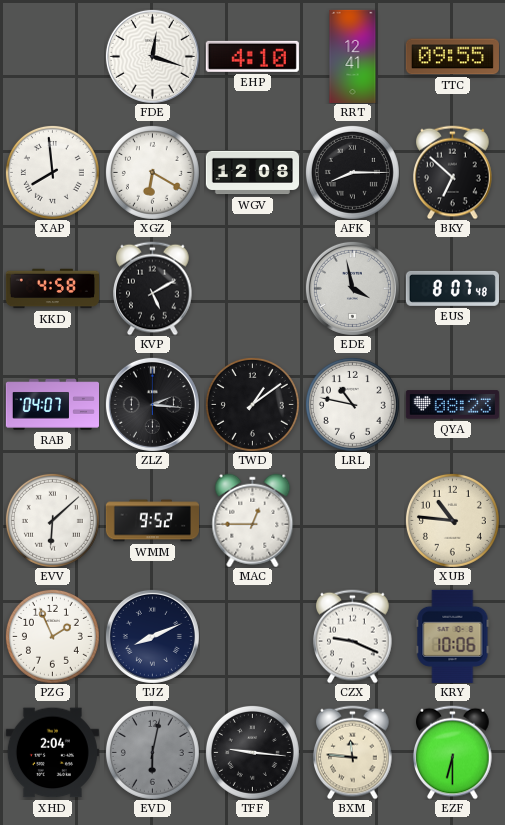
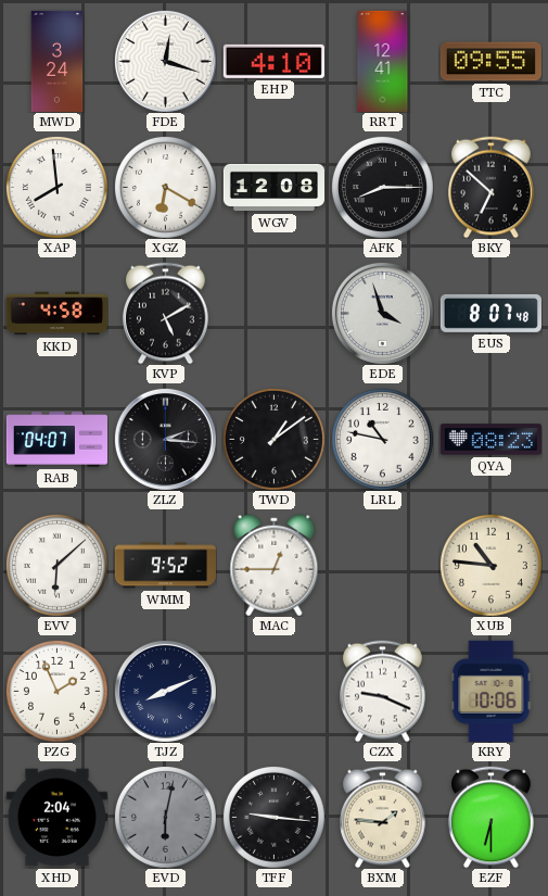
MWD: none -> 3:24 (58, 61)
EDE: 3:58 -> 3:57 (382, 313)
BXM: 11:46 -> 1:46 (383, 817)
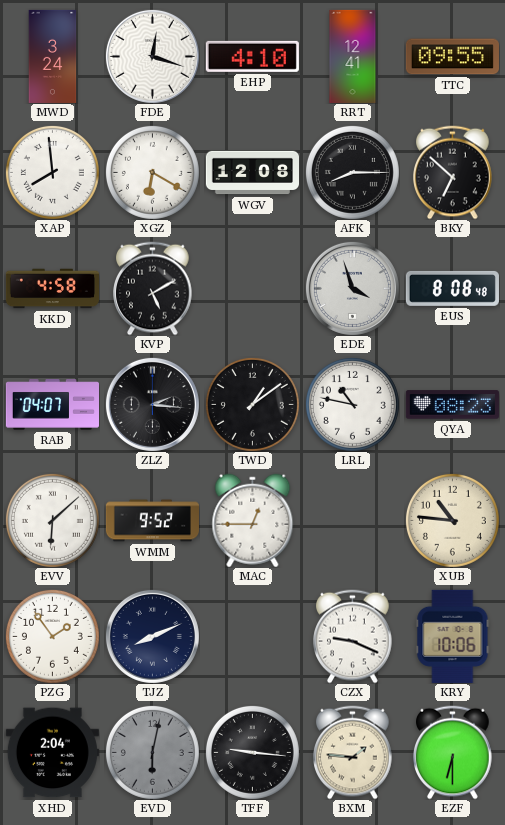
EUS: 8:07 -> 8:08 (452, 288)
PZG: 1:56 -> 1:54 (52, 636)
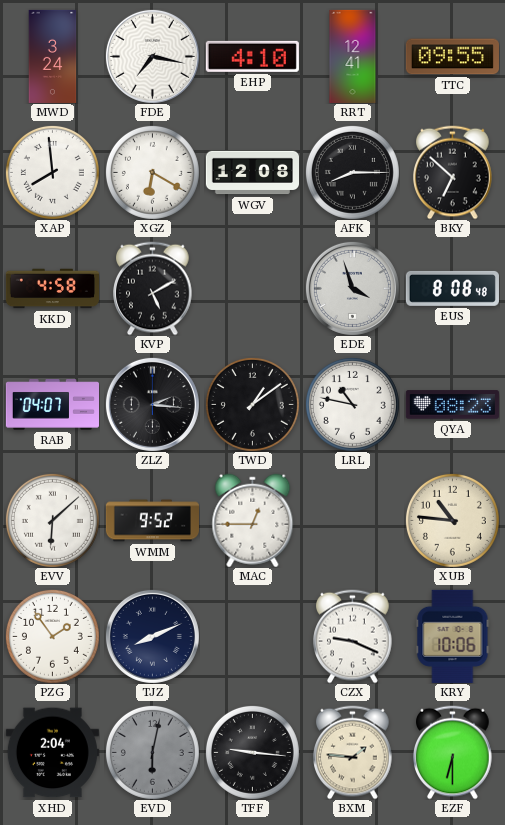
FDE: 12:18 -> 7:17 (152, 56)
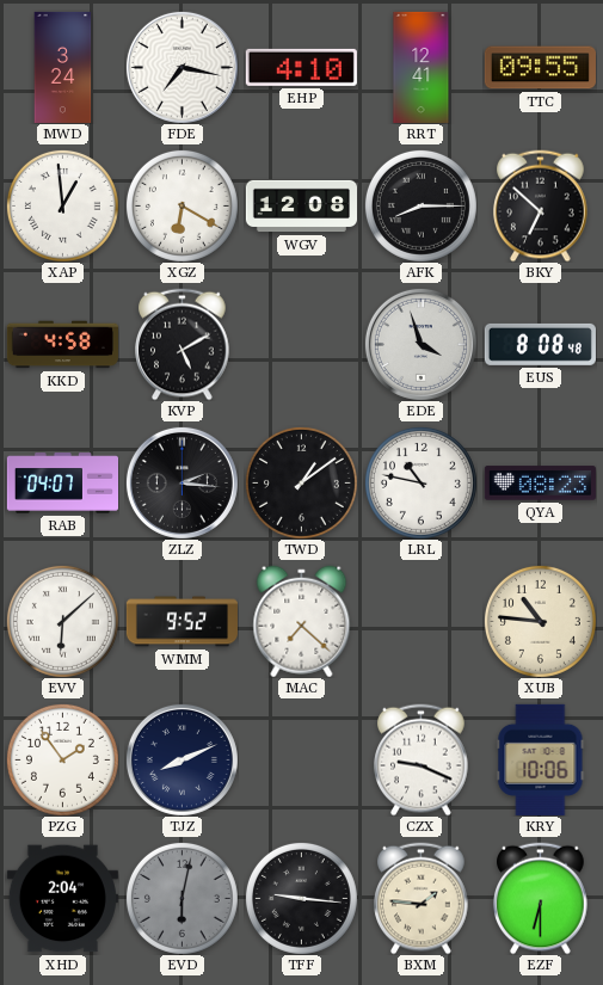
XAP: 7:59 -> 12:59 (62, 205)
MAC: 12:45 -> 7:22 (302, 621)
